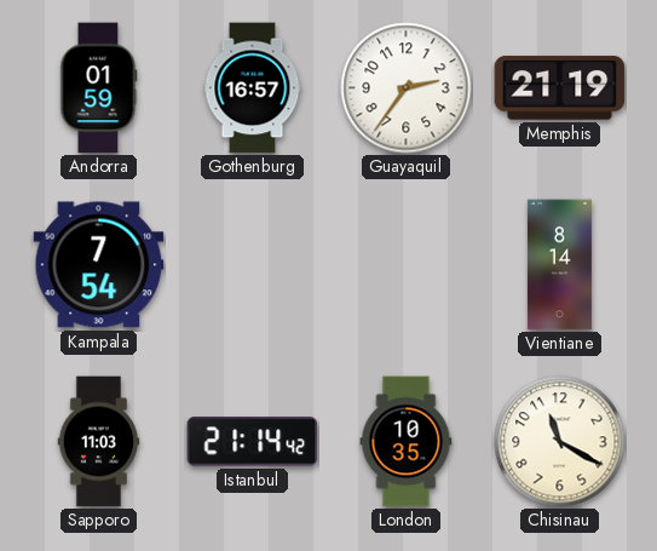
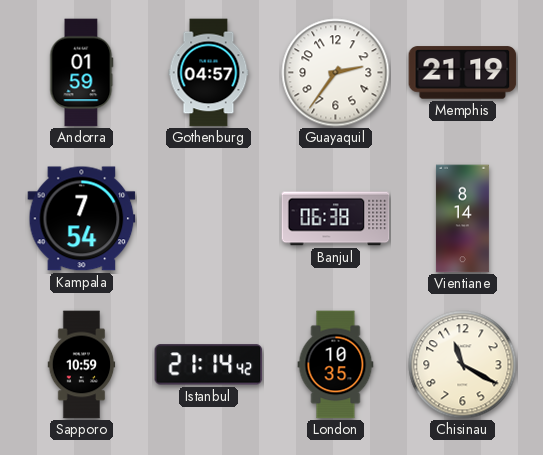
Gothenburg: 16:57 -> 04:57 (209, 73)
Banjul: none -> 06:38 (336, 219)
Sapporo: 11:03 -> 10:59 (82, 365)
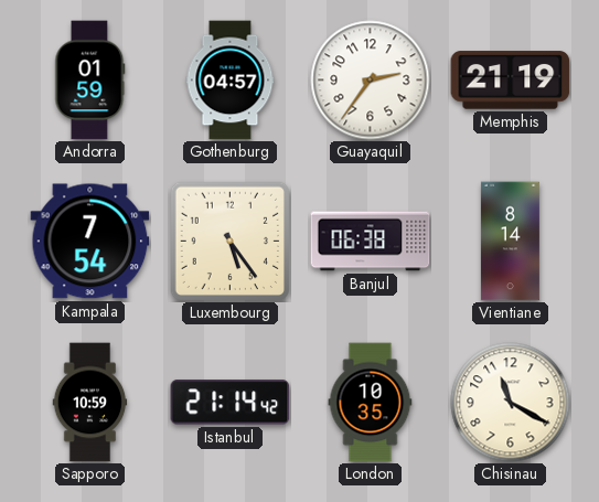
Luxembourg: none -> 5:24 (229, 241)
